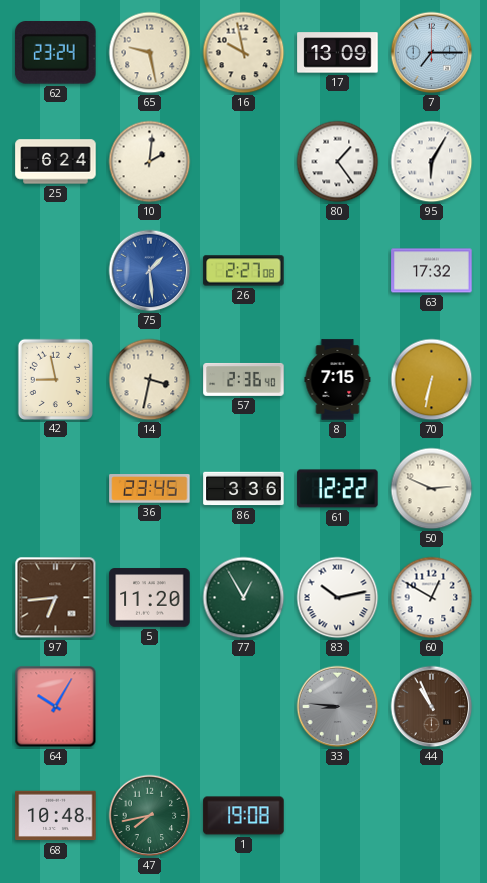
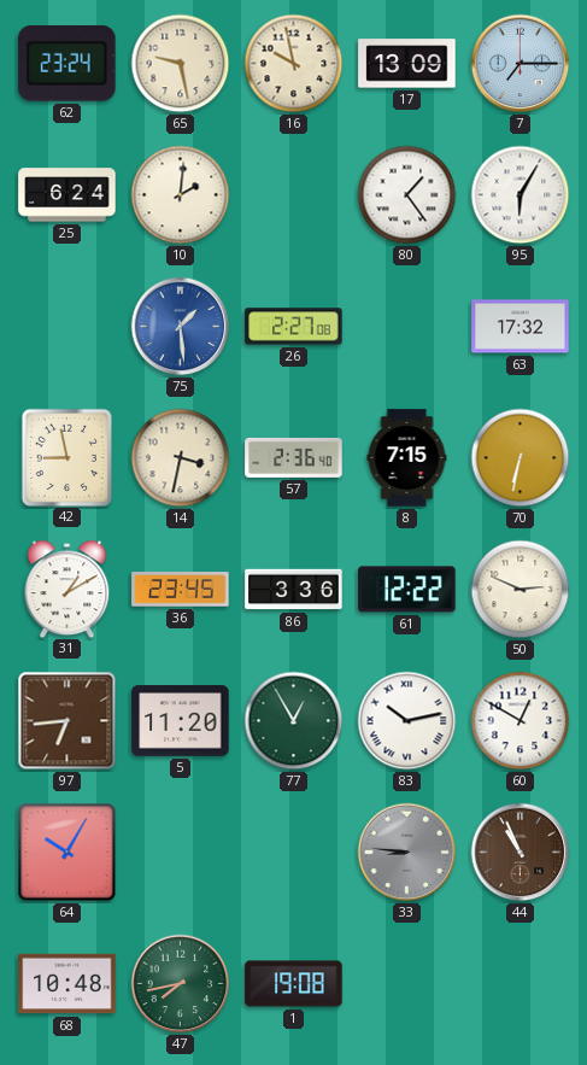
31: none -> 1:10 (67, 589)
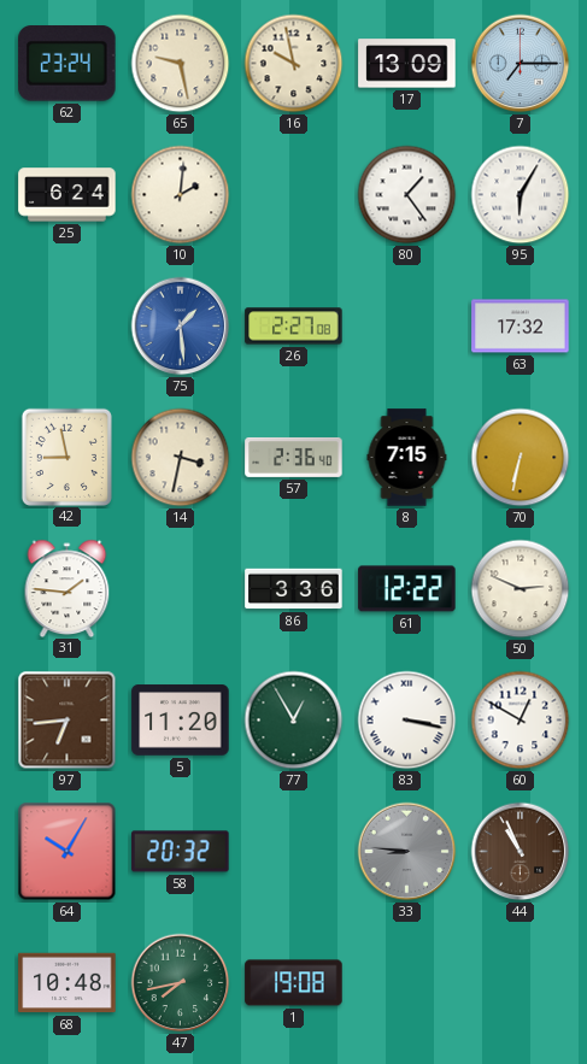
31: 1:10 -> 1:46 (67, 588)
36: 23:45 -> none (181, 590)
83: 10:13 -> 3:17 (407, 721)
58: none -> 20:32 (181, 852)
